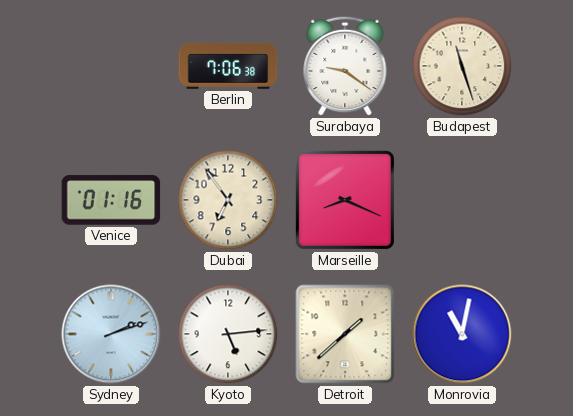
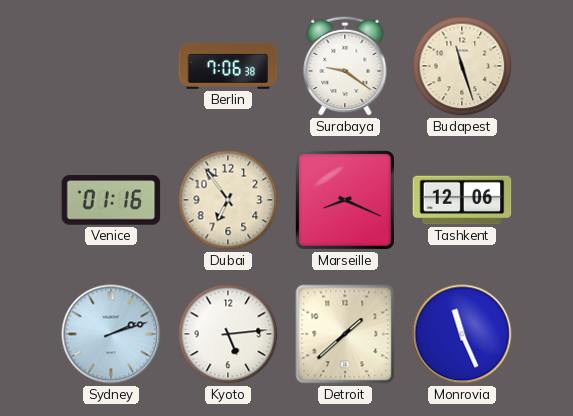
Tashkent: none -> 12:06 (462, 200)
Monrovia: 11:02 -> 11:26 (462, 334)
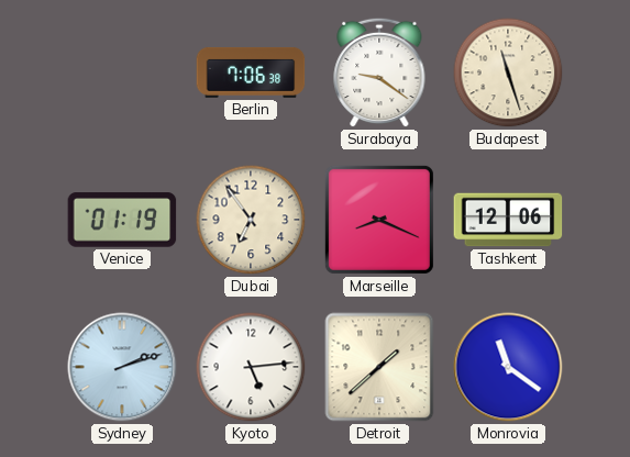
Venice: 01:16 -> 01:19 (122, 220)
Monrovia: 11:26 -> 11:21 (508, 367)
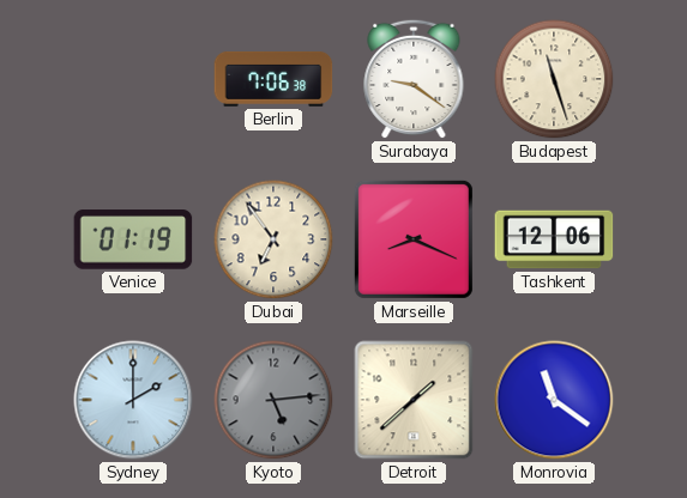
Sydney: 2:12 -> 2:00 (133, 400)
Kyoto dial: white -> grey (273, 400)
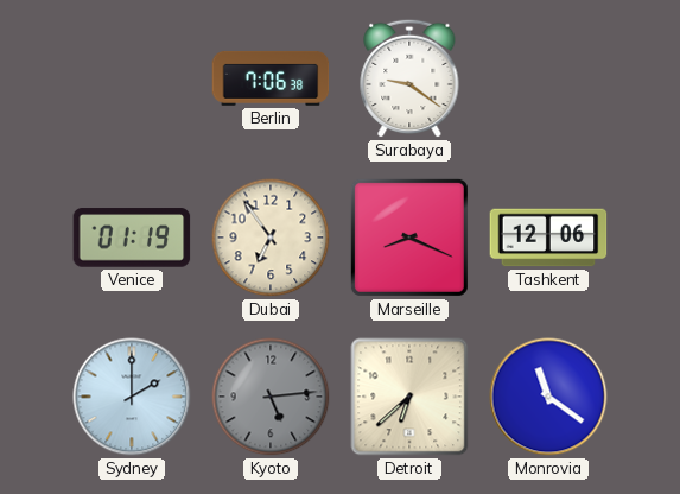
Budapest: 11:27 -> none (554, 79)
Detroit: 1:38 -> 6:38 (409, 397)
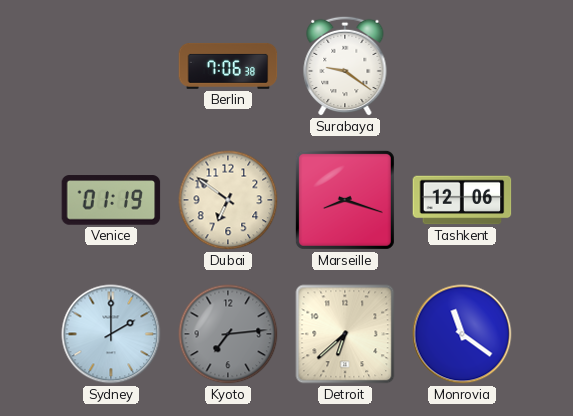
Dubai: 6:54 -> 6:51 (228, 200)
Marseille: 8:19 -> 8:18 (345, 200)
Kyoto: 5:14 -> 7:14 (228, 334)
